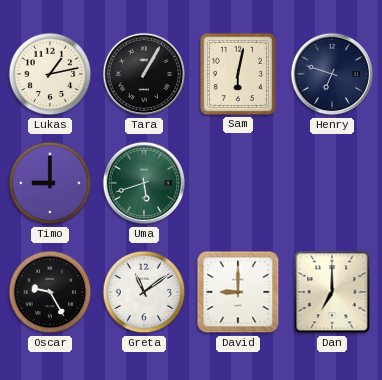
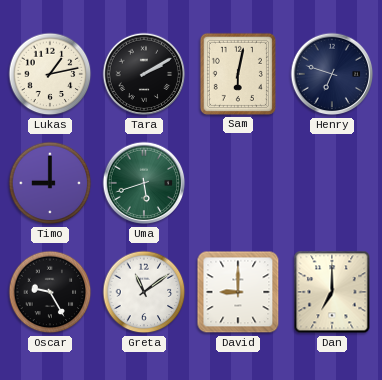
Tara: 1:05 -> 2:10 (144, 74)
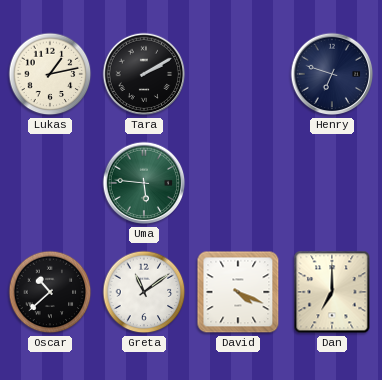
Sam: 6:02 -> none (238, 74)
Timo: 9:00 -> none (50, 183)
Uma: 5:42 -> 5:46 (144, 183)
Oscar: 9:25 -> 10:38 (50, 292)
David: 9:00 -> 4:19 (238, 292)
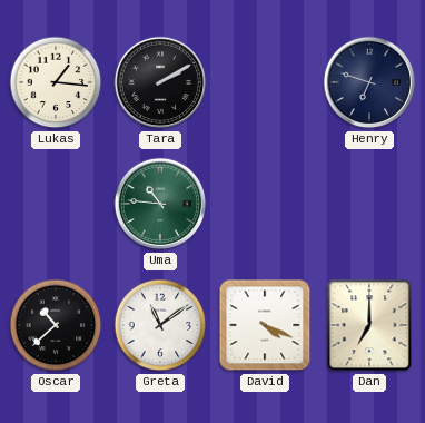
Lukas: 1:13 -> 1:16 (56, 82)
Uma: 5:46 -> 10:46 (160, 204)
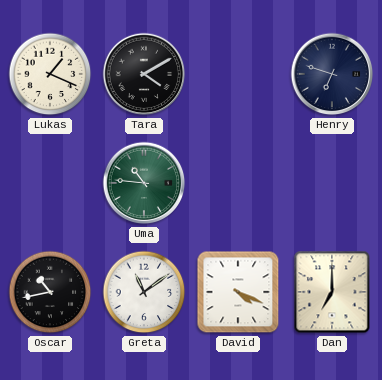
Lukas: 1:16 -> 1:19 (50, 74)
Tara: 2:10 -> 4:10 (144, 74)
Oscar: 10:38 -> 10:43 (50, 292)
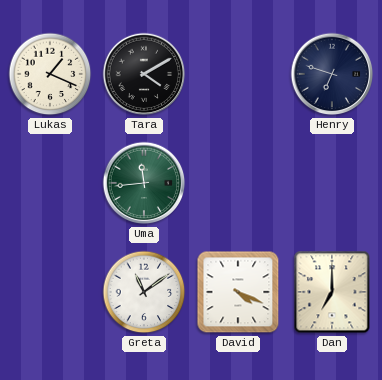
Uma: 10:46 -> 11:44 (144, 183)
Oscar: 10:43 -> none (50, 292)
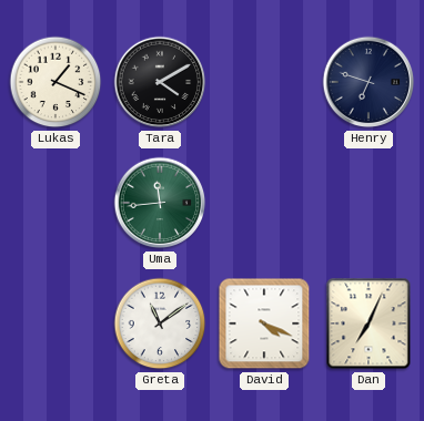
Dan: 7:00 -> 7:04 (369, 324)
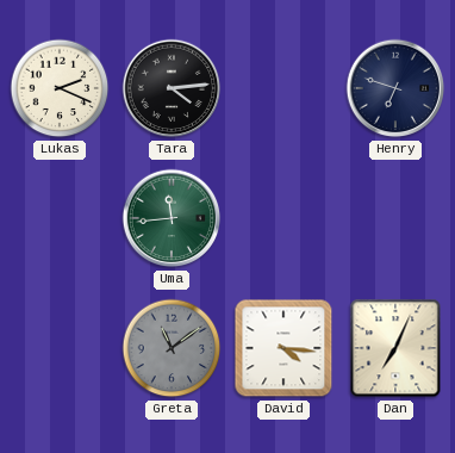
Lukas: 1:19 -> 2:19 (60, 88)
Tara: 4:10 -> 4:14 (172, 88)
Greta dial: white -> grey (172, 348)
David: 4:19 -> 4:16 (283, 348)
